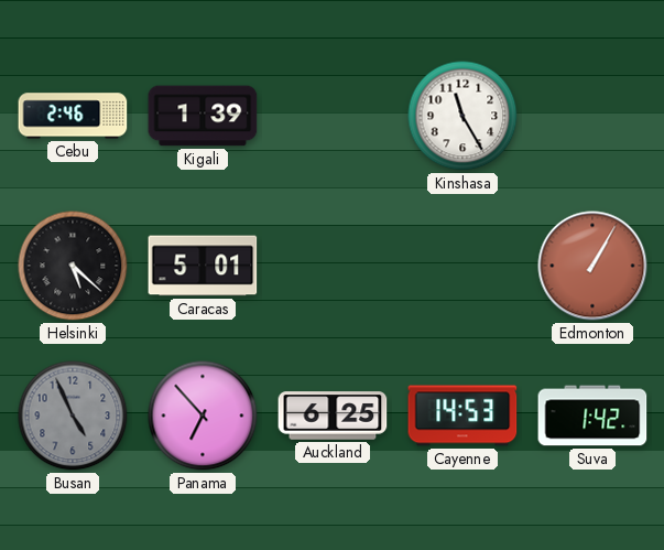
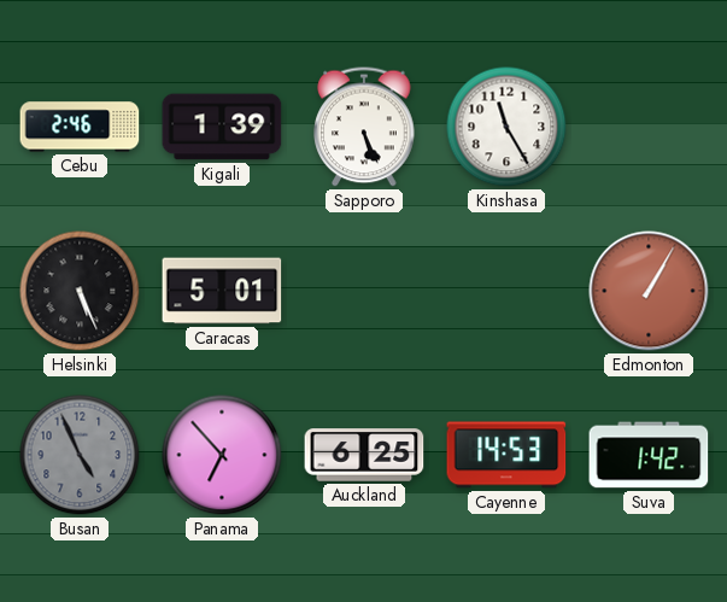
Sapporo: none -> 5:26 (364, 127)
Helsinki: 5:22 -> 5:26 (80, 291)
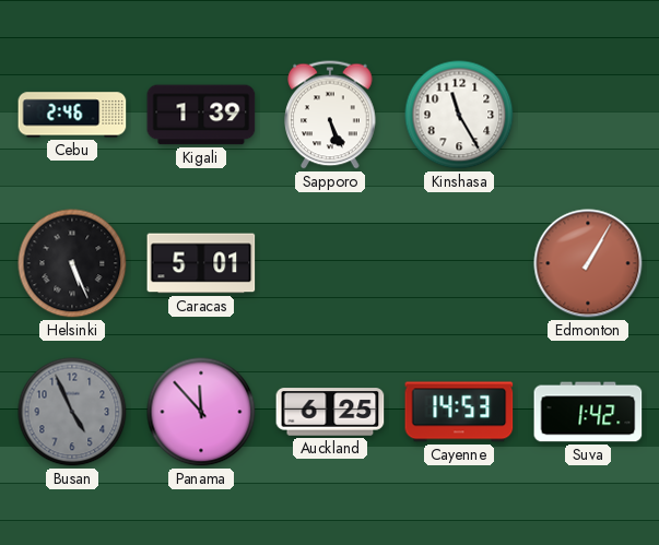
Panama: 6:53 -> 11:53 (201, 412)
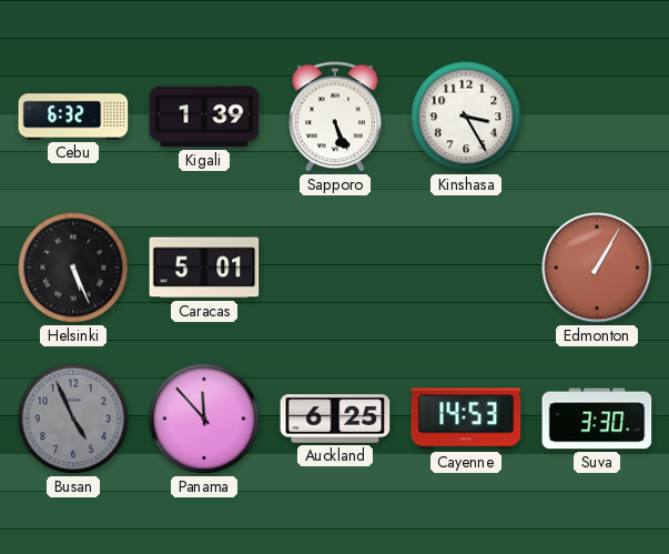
Cebu: 2:46 -> 6:32 (73, 117)
Kinshasa: 11:25 -> 3:25 (466, 117)
Suva: 1:42 -> 3:30 (597, 419)
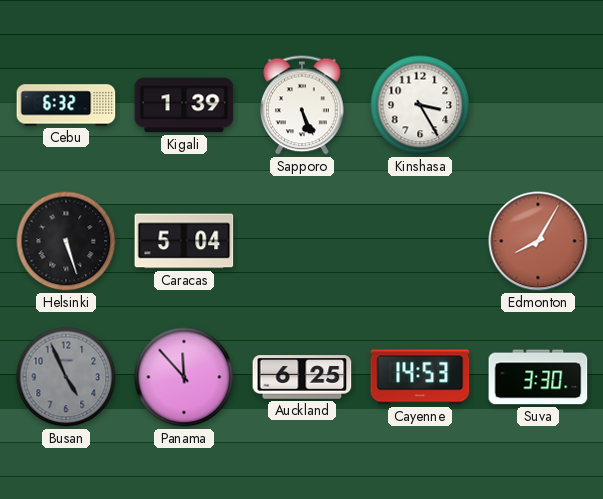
Helsinki: 5:26 -> 5:27 (66, 241)
Caracas: 5:01 -> 5:04 (184, 241)
Edmonton: 1:05 -> 8:05 (538, 241)
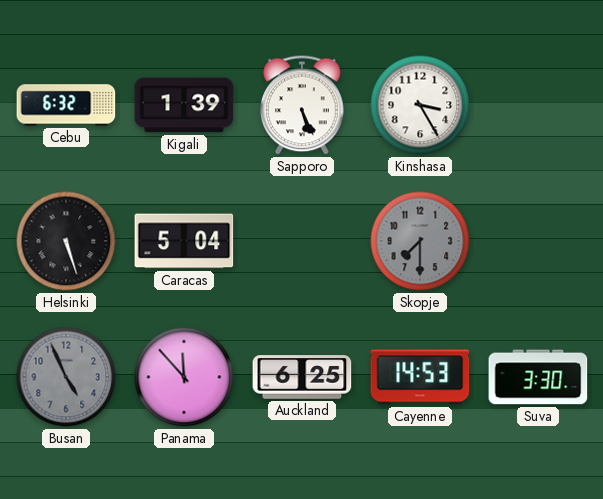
Skopje: none -> 7:30 (420, 241)
Edmonton: 8:05 -> none (538, 241)
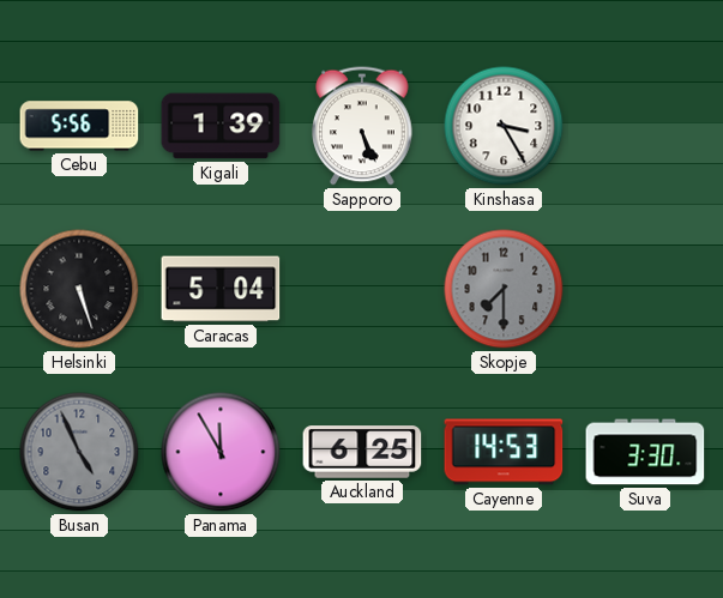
Cebu: 6:32 -> 5:56 (79, 126)
Panama: 11:53 -> 11:55 (221, 452)
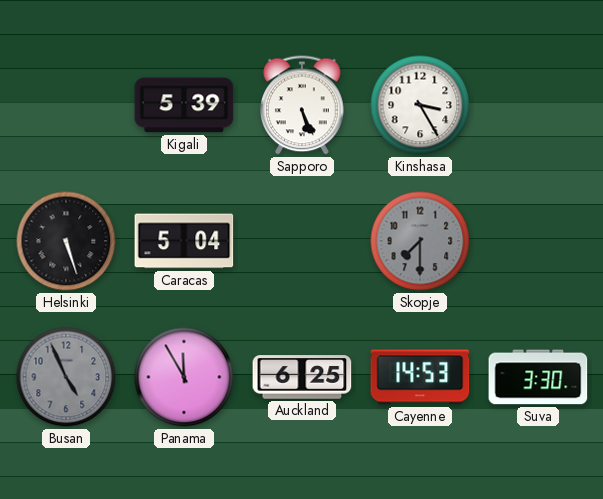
Cebu: 5:56 -> none (79, 126)
Kigali: 1:39 -> 5:39 (184, 105)
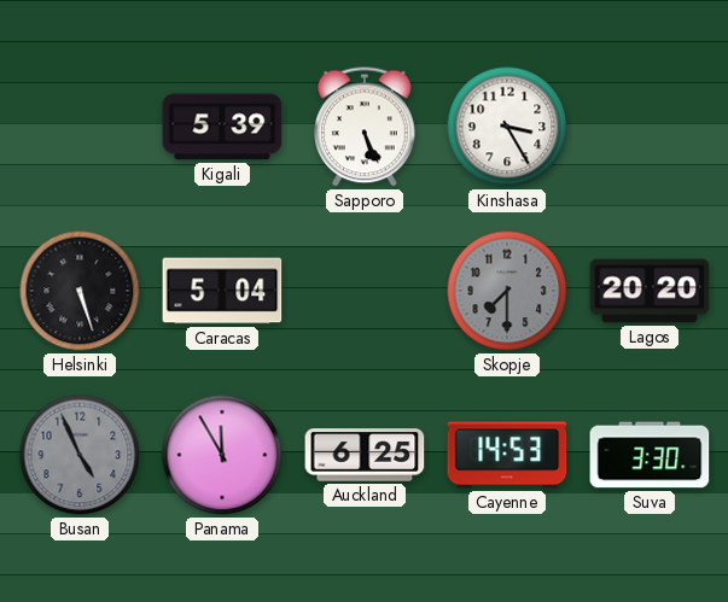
Lagos: none -> 20:20 (650, 291)
